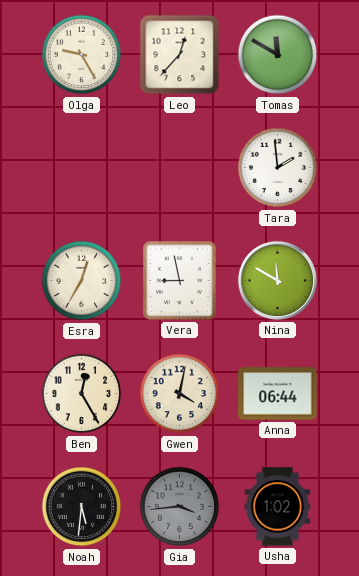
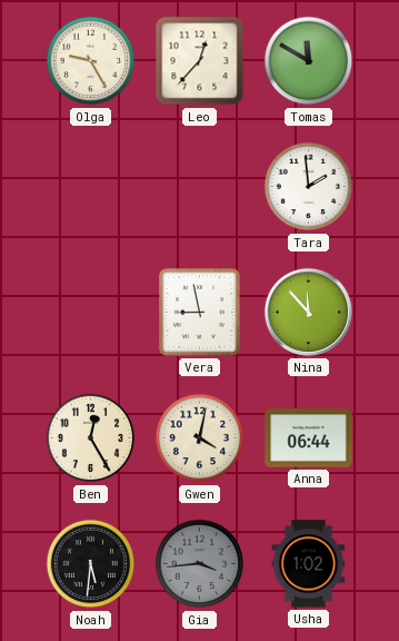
Esra: 12:35 -> none (82, 281)
Nina: 11:50 -> 11:53 (308, 312)
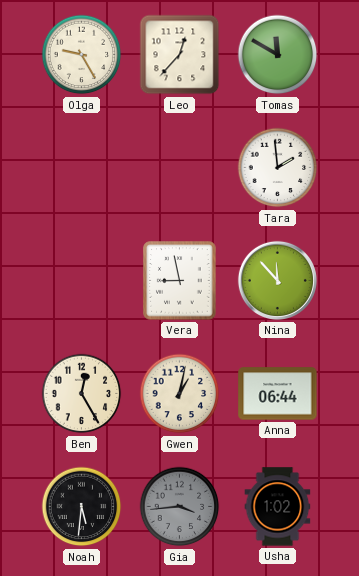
Gwen: 4:02 -> 1:02 (180, 394)
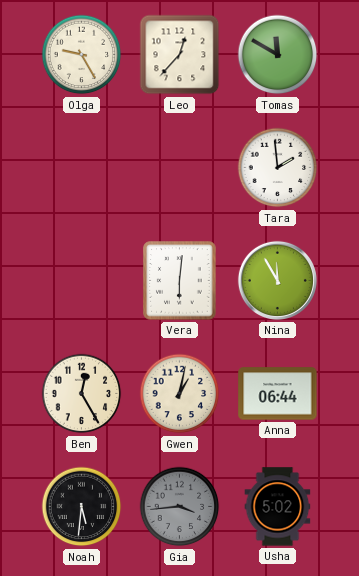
Vera: 8:58 -> 6:01 (180, 281)
Nina: 11:53 -> 11:55 (277, 280)
Usha: 1:02 -> 5:02 (278, 507)
